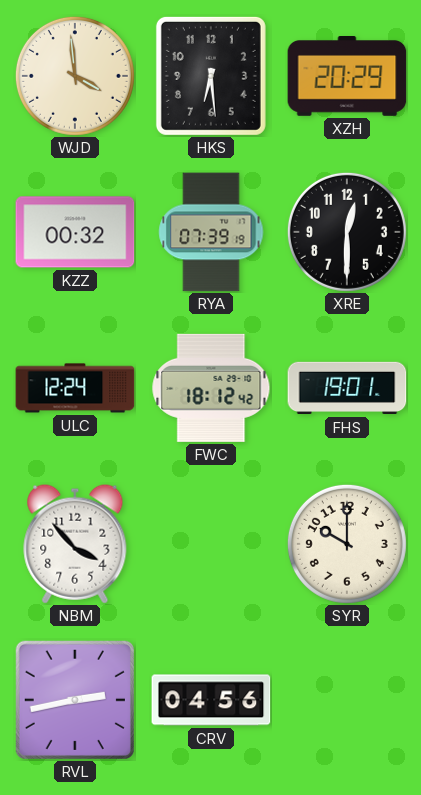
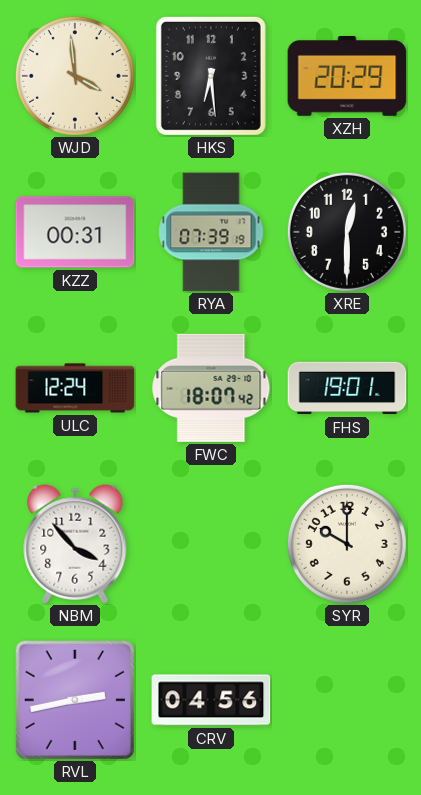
KZZ: 00:32 -> 00:31 (75, 232)
FWC: 18:12 -> 18:07 (211, 388)
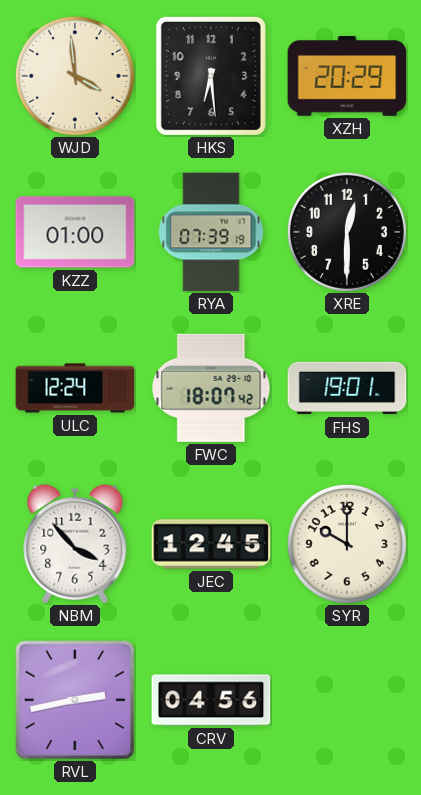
KZZ: 00:31 -> 01:00 (75, 232)
JEC: none -> 12:45 (211, 544)
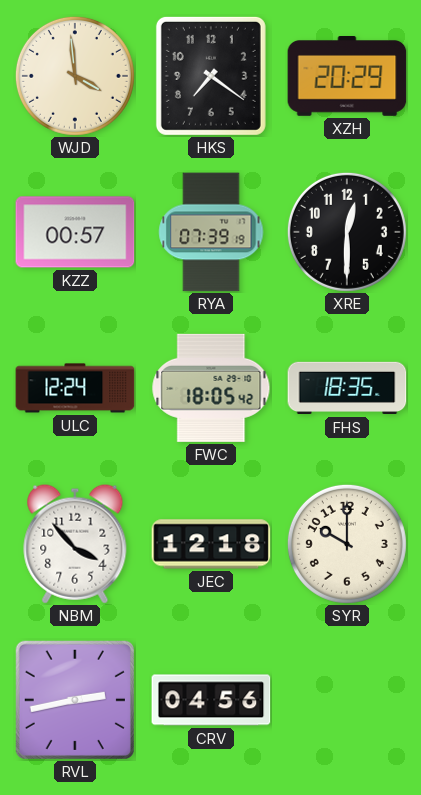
HKS: 6:29 -> 7:21 (211, 76)
KZZ: 01:00 -> 00:57 (75, 232)
FWC: 18:07 -> 18:05 (211, 388)
FHS: 19:01 -> 18:35 (347, 388)
JEC: 12:45 -> 12:18 (211, 544)
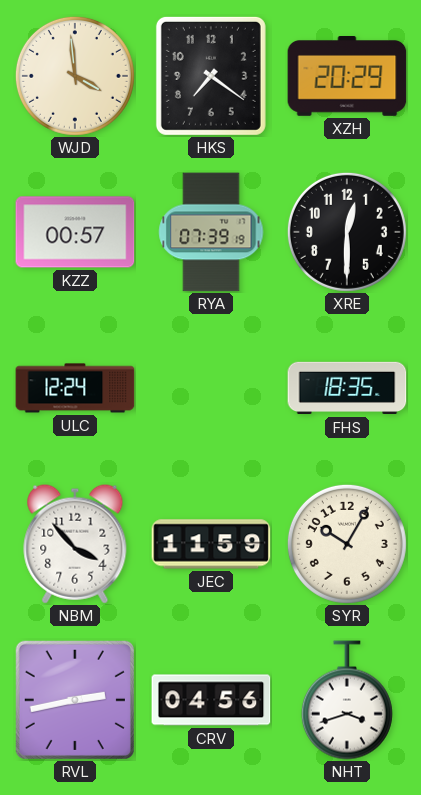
FWC: 18:05 -> none (211, 388)
JEC: 12:18 -> 11:59 (211, 544)
SYR: 10:00 -> 10:05 (347, 544)
NHT: none -> 3:42 (347, 700)
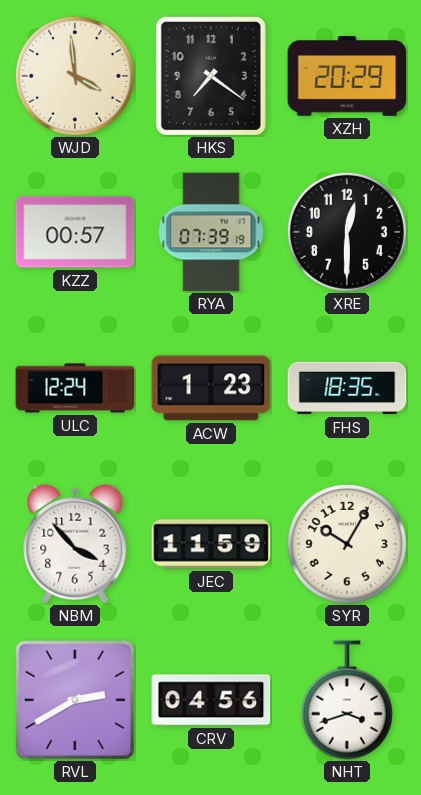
ACW: none -> 1:23 (211, 388)
RVL: 2:43 -> 2:40 (75, 700)
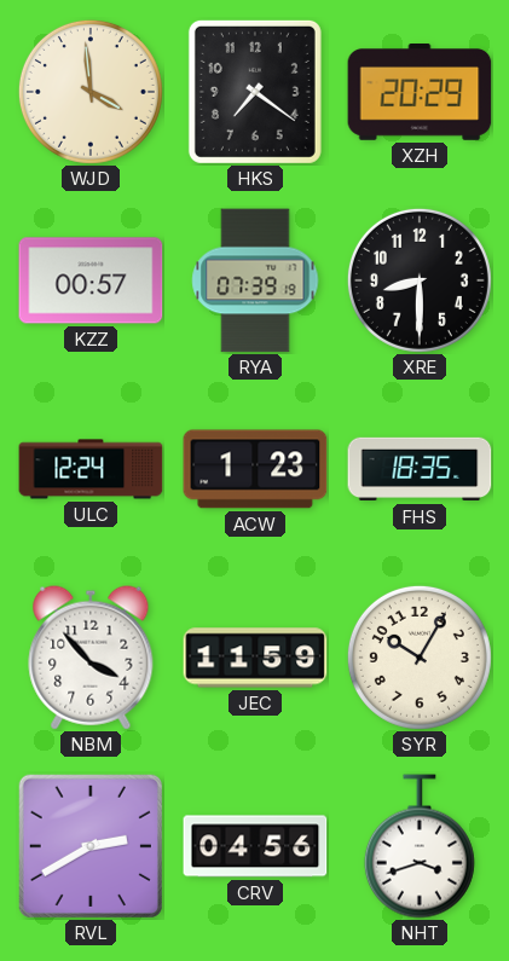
XRE: 12:30 -> 8:30 (420, 280)
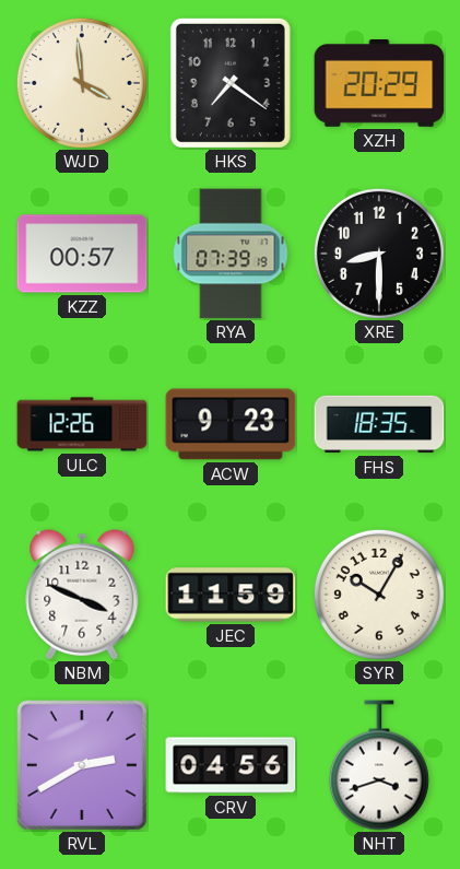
ULC: 12:24 -> 12:26 (82, 424)
ACW: 1:23 -> 9:23 (231, 424)
NBM: 3:53 -> 3:49 (82, 595)
